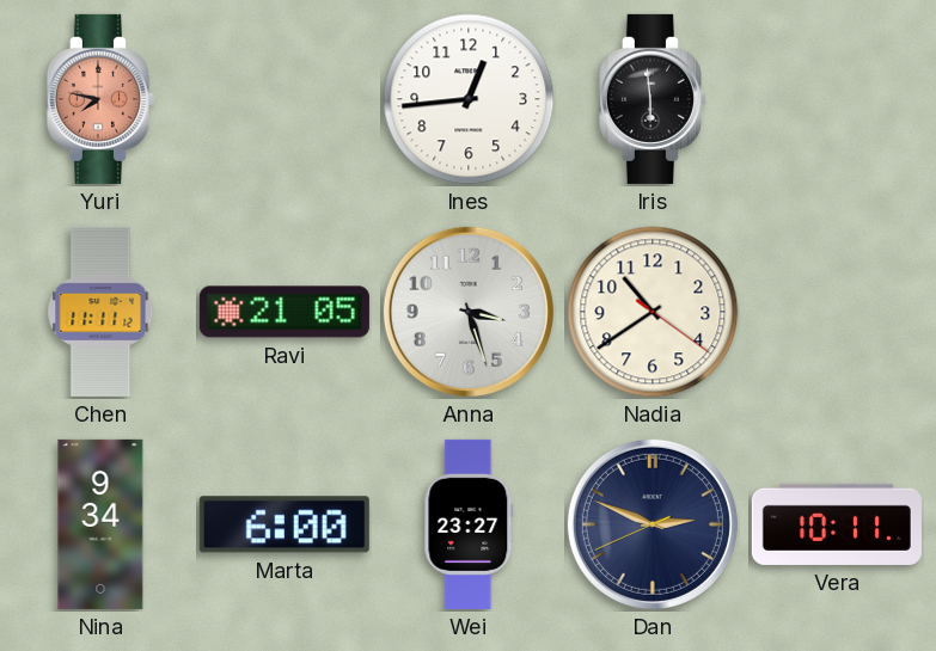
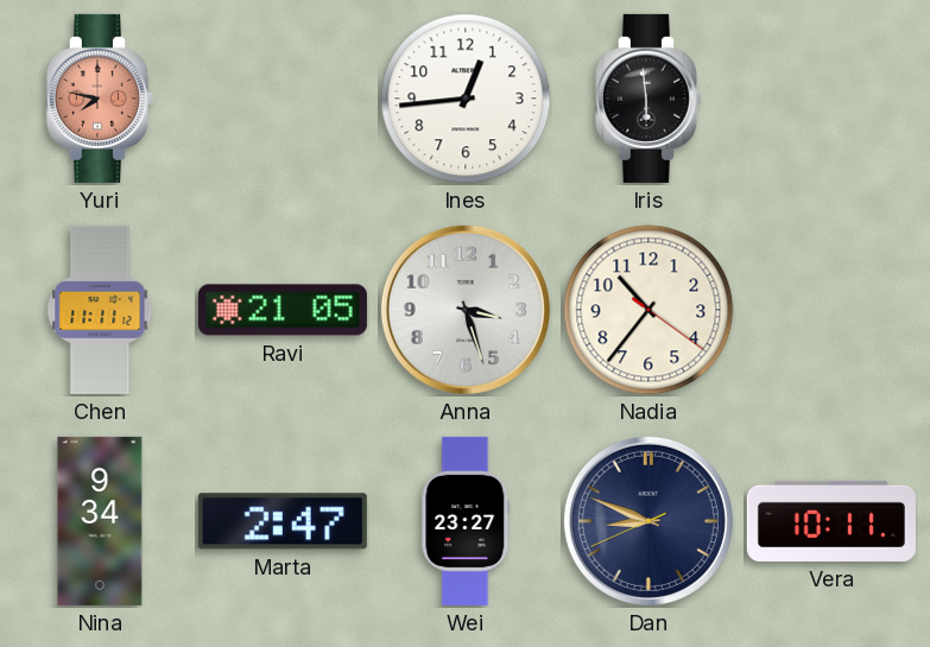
Nadia: 10:39 -> 10:36 (649, 310)
Marta: 6:00 -> 2:47 (283, 521)
Dan: 2:48 -> 8:48 (649, 521)
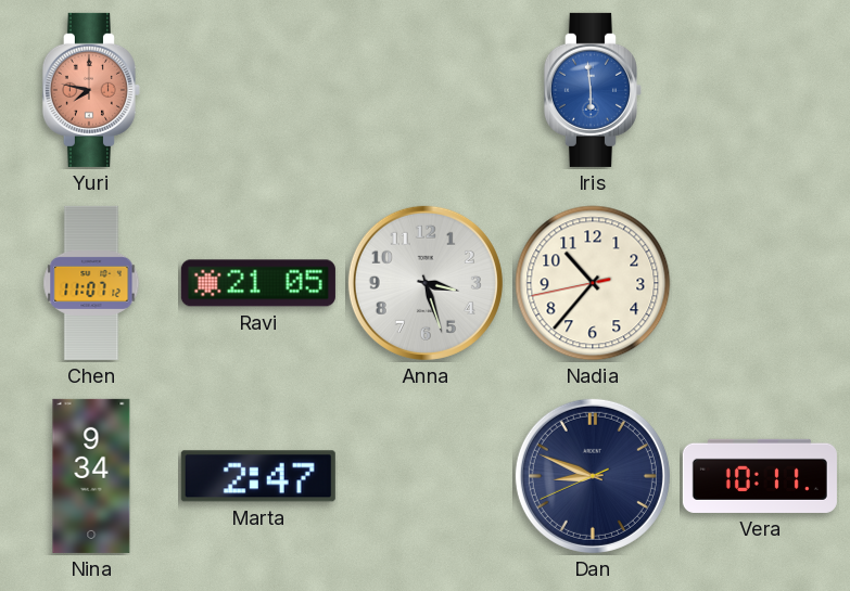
Ines: 12:44 -> none (466, 99)
Iris dial: black -> blue (593, 90)
Chen: 11:11 -> 11:07 (91, 283)
Nadia: 10:36:21 -> 10:36:43 (593, 283)
Wei: 23:27 -> none (466, 521)
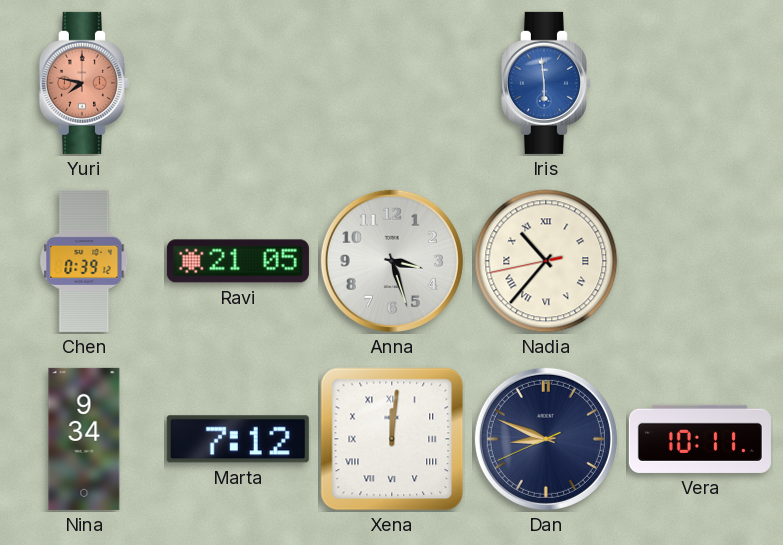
Chen: 11:07 -> 0:39 (84, 261)
Nadia numerals: Arabic -> Roman (546, 261)
Marta: 2:47 -> 7:12 (238, 439)
Xena: none -> 12:01 (392, 439)
